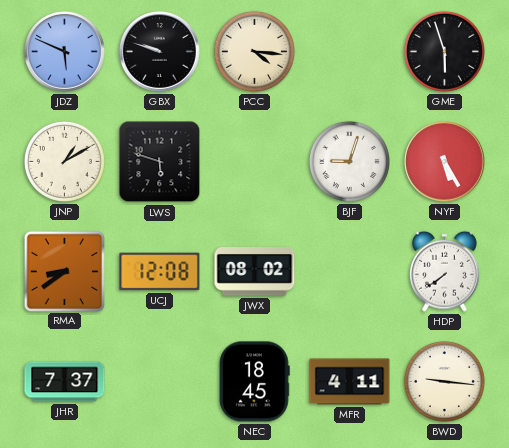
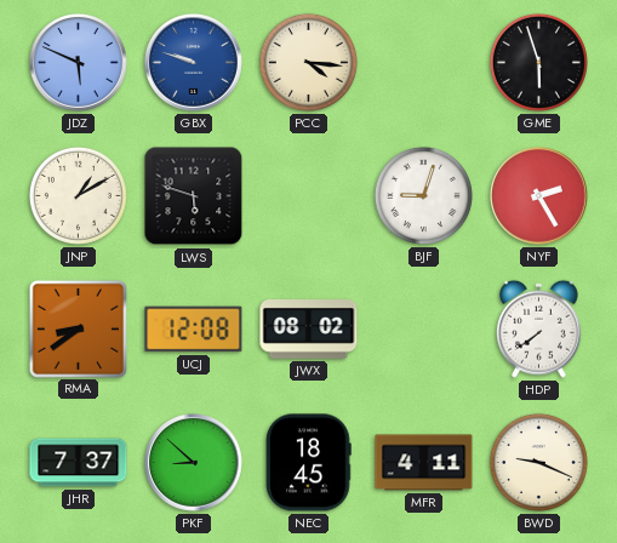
GBX dial: black -> blue (194, 63)
NYF: 5:25 -> 2:25 (539, 196)
PKF: none -> 8:52 (194, 463)
BWD: 9:16 -> 9:19 (538, 462)
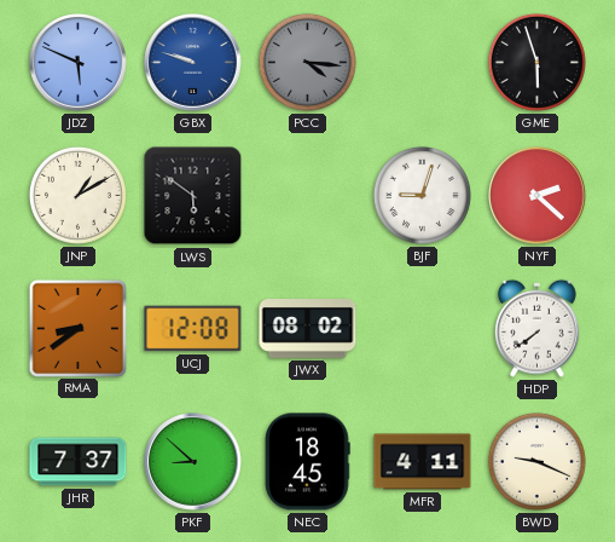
PCC dial: cream -> grey (307, 62)
LWS: 5:48 -> 5:51 (193, 196)
NYF: 2:25 -> 2:22 (538, 196)
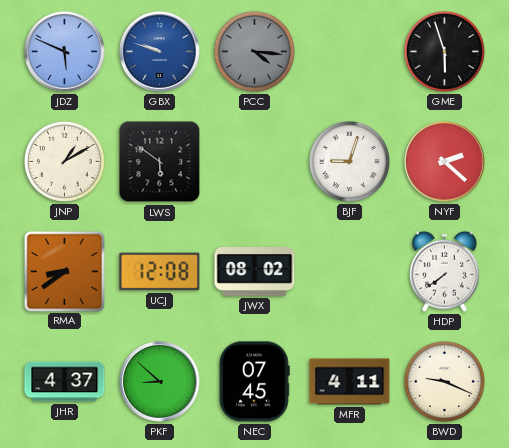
JHR: 7:37 -> 4:37 (65, 382)
NEC: 18:45 -> 07:45 (254, 382)
